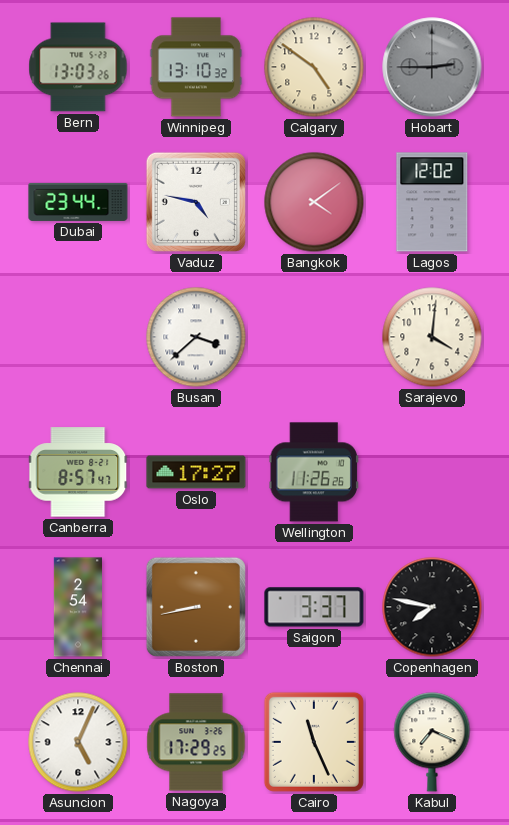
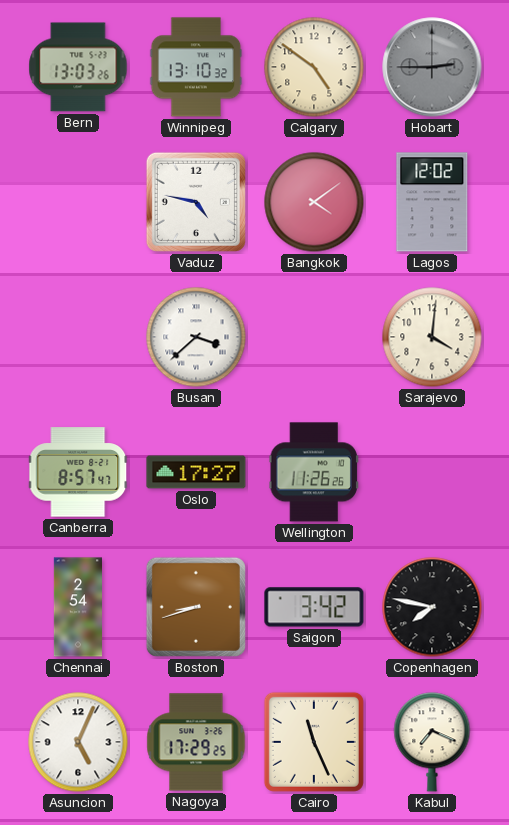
Dubai: 23:44 -> none (78, 202)
Boston: 8:43 -> 8:42 (196, 607)
Saigon: 3:37 -> 3:42 (314, 607)
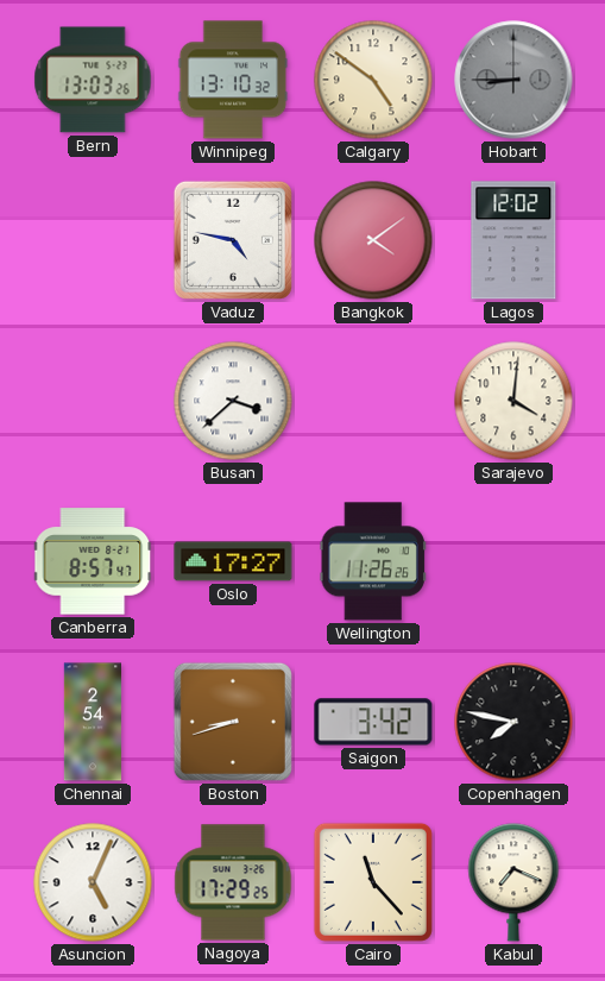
Hobart: 2:45 -> 8:45 (513, 80)
Cairo: 11:26 -> 11:23 (373, 882)
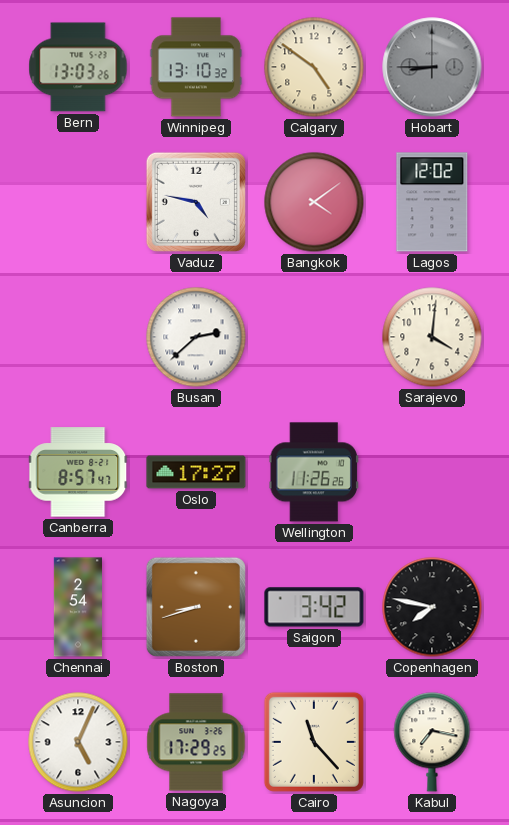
Busan: 3:38 -> 2:38 (196, 337)
Kabul: 7:19 -> 7:17 (432, 742)
